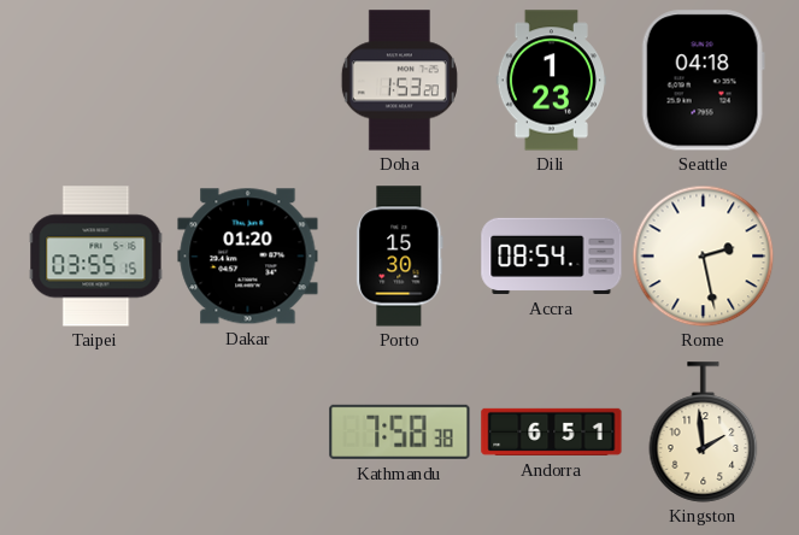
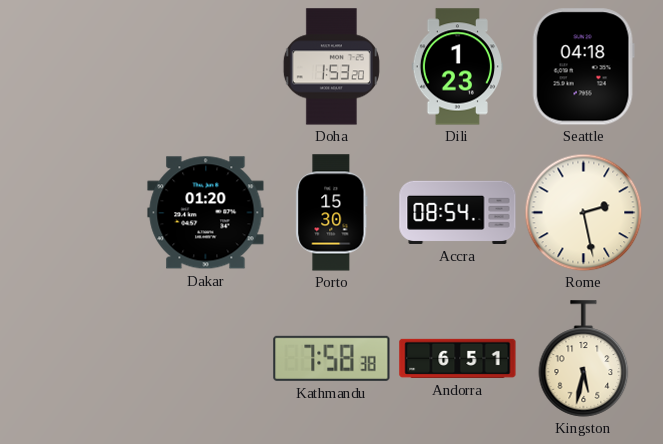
Taipei: 03:55 -> none (96, 257)
Kingston: 1:59 -> 5:32 (584, 359)
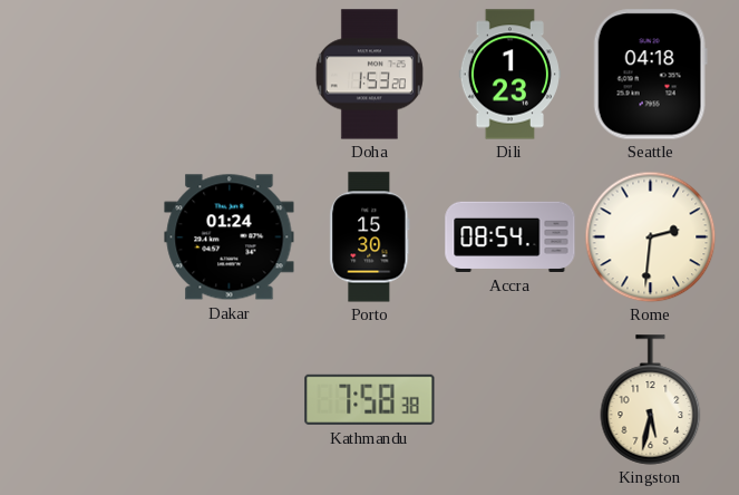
Dakar: 01:20 -> 01:24 (230, 237)
Rome: 2:28 -> 2:31 (650, 236)
Andorra: 6:51 -> none (458, 358)
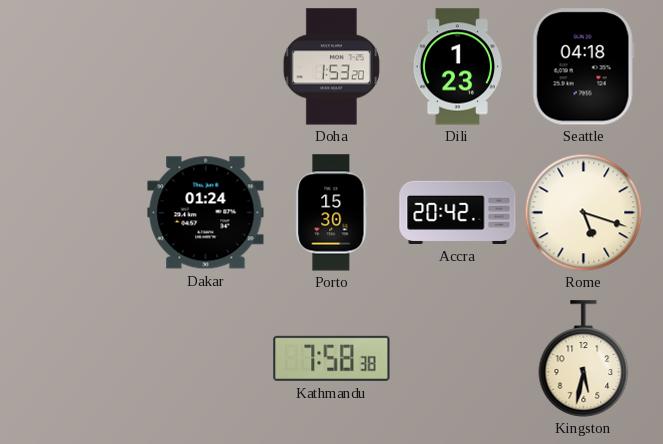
Accra: 08:54 -> 20:42 (458, 212)
Rome: 2:31 -> 5:18 (583, 212)
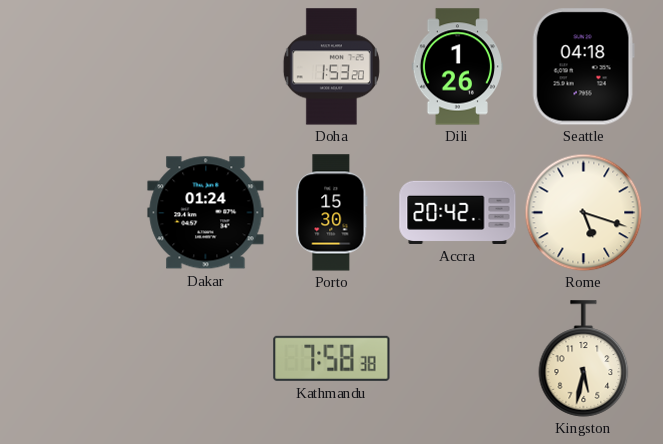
Dili: 1:23 -> 1:26 (457, 67)
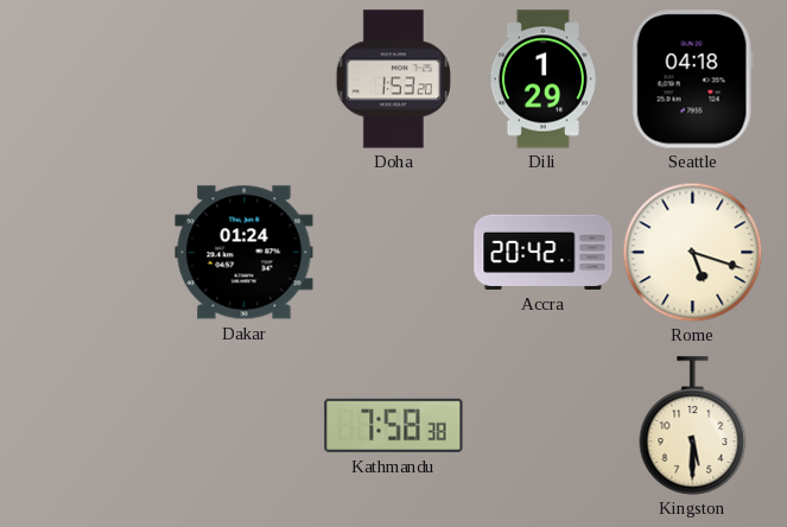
Dili: 1:26 -> 1:29 (542, 80)
Porto: 15:30 -> none (332, 213)
Kingston: 5:32 -> 5:30 (693, 426)
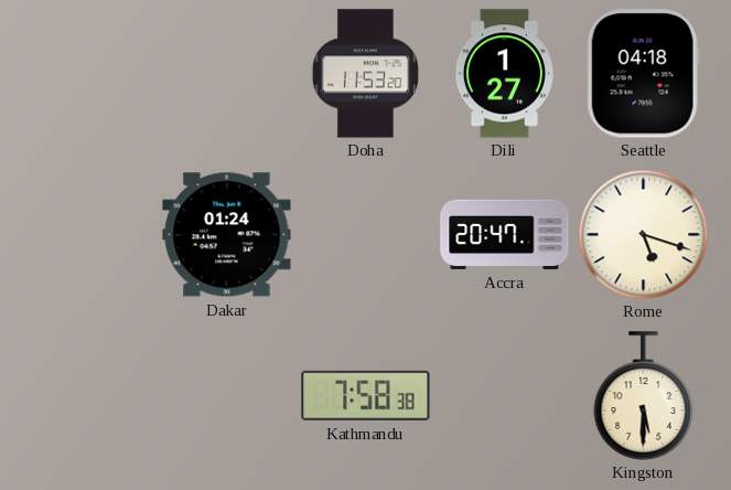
Doha: 1:53 -> 11:53 (365, 74)
Dili: 1:29 -> 1:27 (504, 74)
Accra: 20:42 -> 20:47 (505, 234)
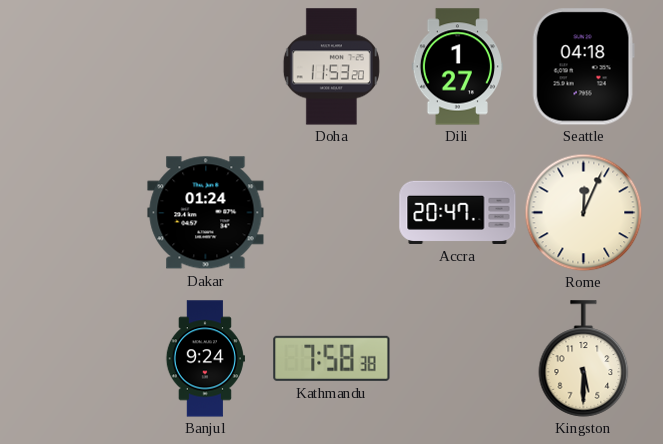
Rome: 5:18 -> 12:04 (583, 212)
Banjul: none -> 9:24 (205, 359)
